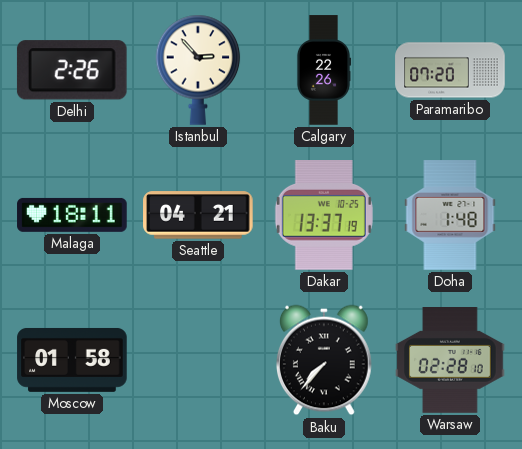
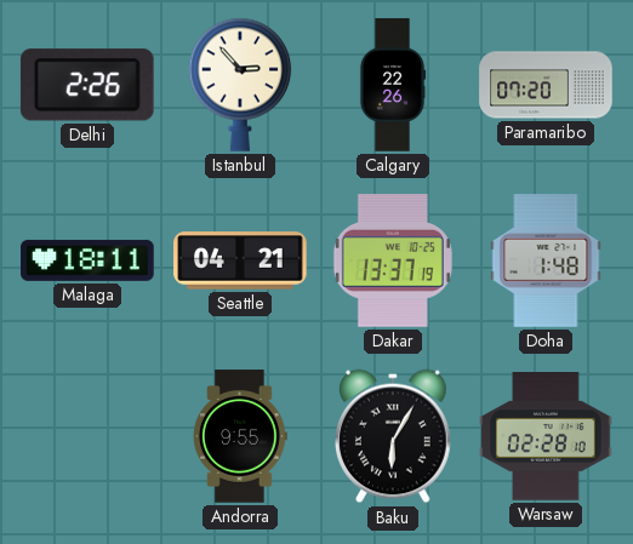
Moscow: 01:58 -> none (72, 360)
Andorra: none -> 9:55 (241, 436)
Baku: 7:37 -> 6:05 (394, 436)
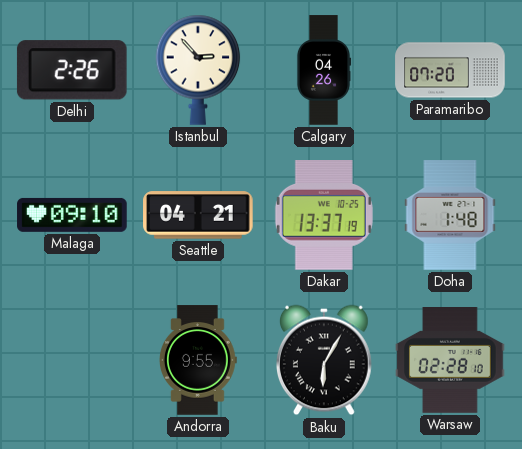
Calgary: 22:26 -> 04:26 (324, 70)
Malaga: 18:11 -> 09:10 (72, 215)
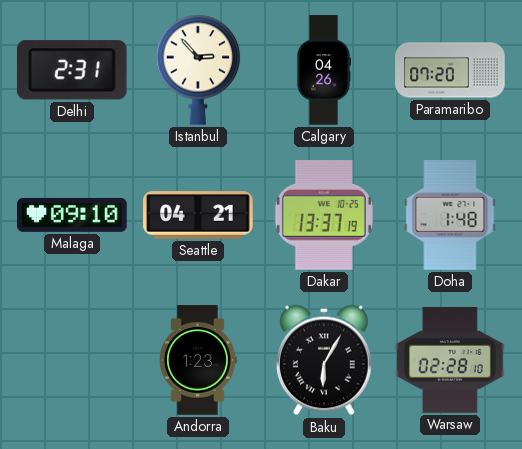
Delhi: 2:26 -> 2:31 (72, 70)
Andorra: 9:55 -> 1:23 (199, 360)
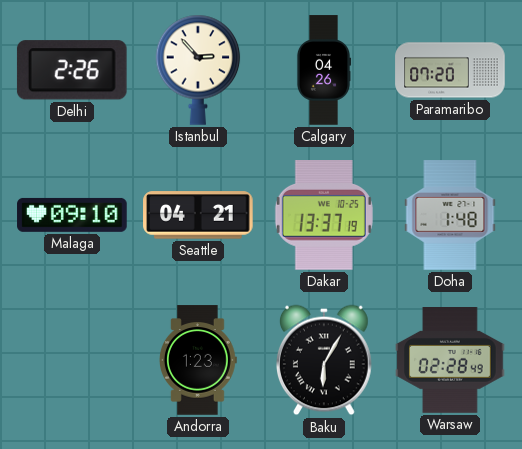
Delhi: 2:31 -> 2:26 (72, 70)
Warsaw: 02:28:10 -> 02:28:49 (450, 361)
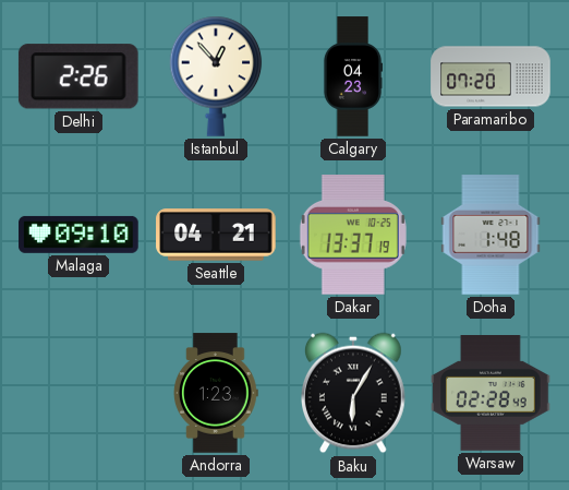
Istanbul: 2:53 -> 12:53 (216, 76)
Calgary: 04:26 -> 04:23 (353, 76)
